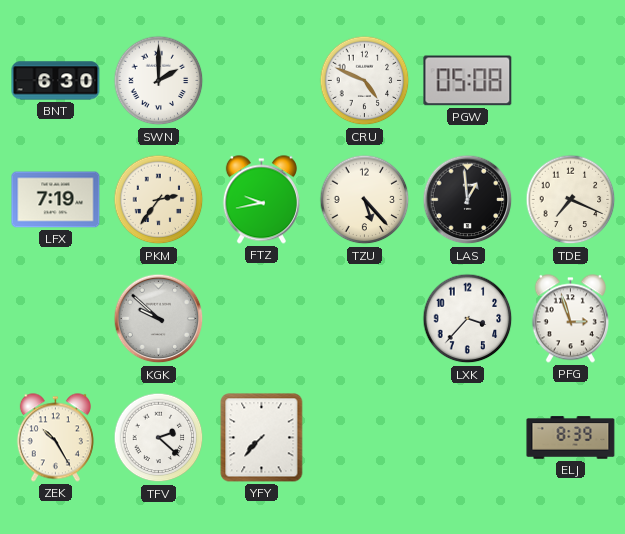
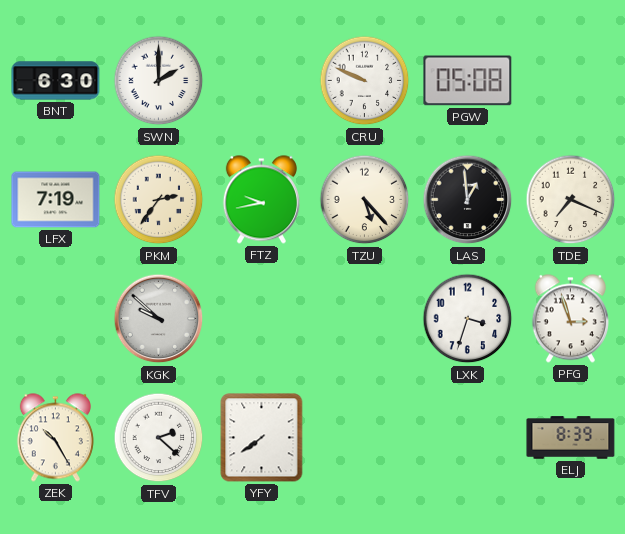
CRU: 4:49 -> 9:49 (365, 81)
LXK: 3:37 -> 3:33 (468, 319)
YFY: 7:37 -> 7:39 (262, 438)
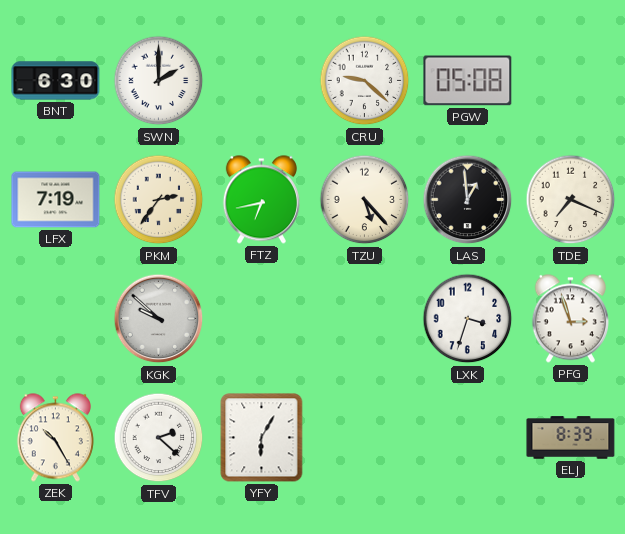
CRU: 9:49 -> 9:22 (365, 81)
FTZ: 9:43 -> 6:43 (261, 200)
YFY: 7:39 -> 6:05 (262, 438)
